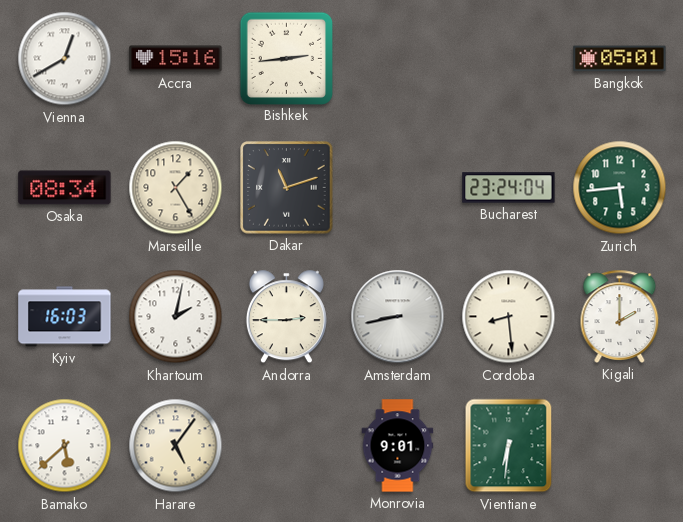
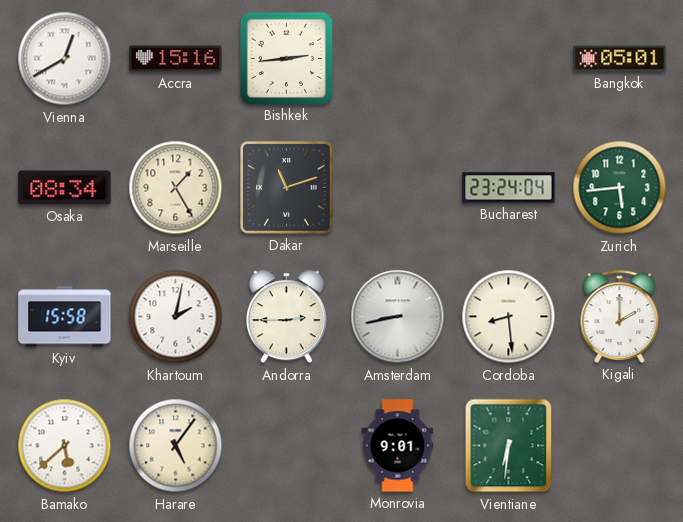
Kyiv: 16:03 -> 15:58 (65, 317)
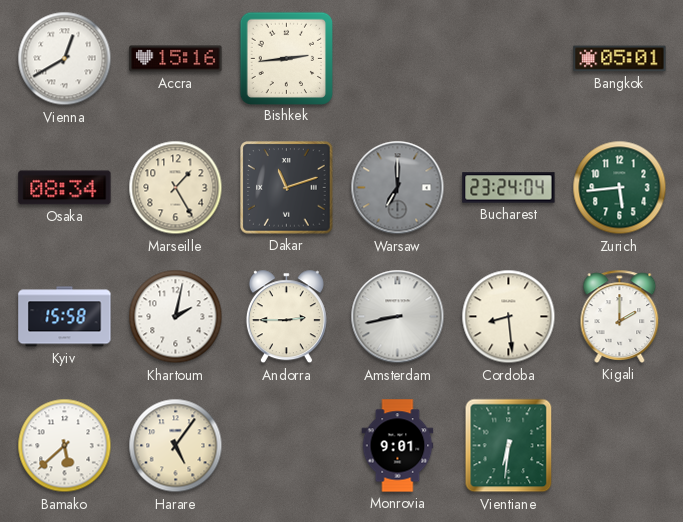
Warsaw: none -> 7:00 (398, 188)
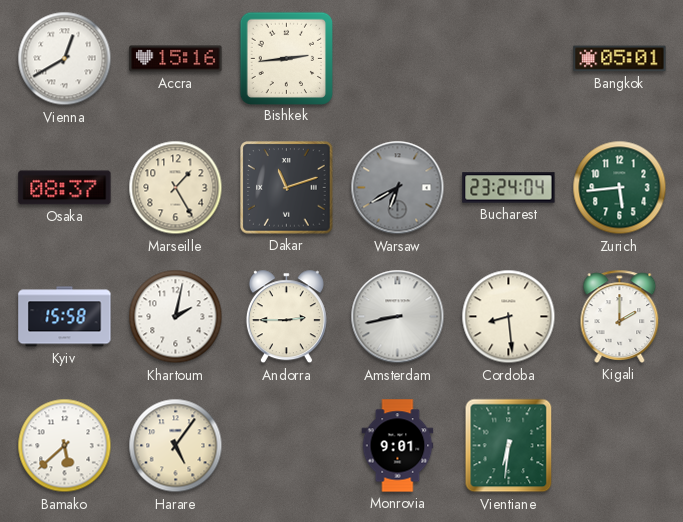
Osaka: 08:34 -> 08:37 (65, 188)
Warsaw: 7:00 -> 6:40 (398, 188)
